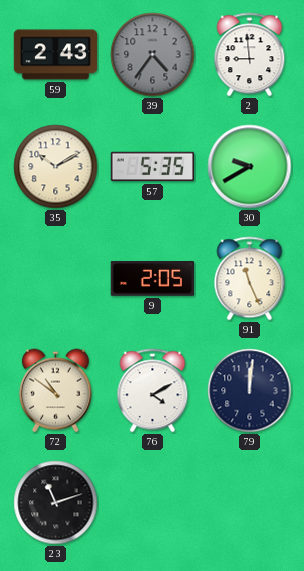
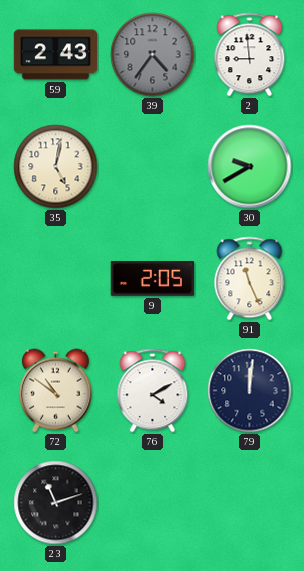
35: 10:10 -> 5:02 (56, 167)
57: 5:35 -> none (152, 167)
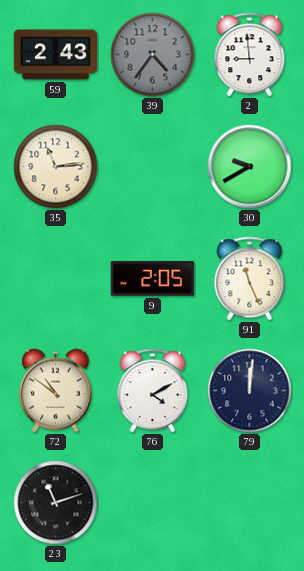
35: 5:02 -> 11:14 (56, 167)
